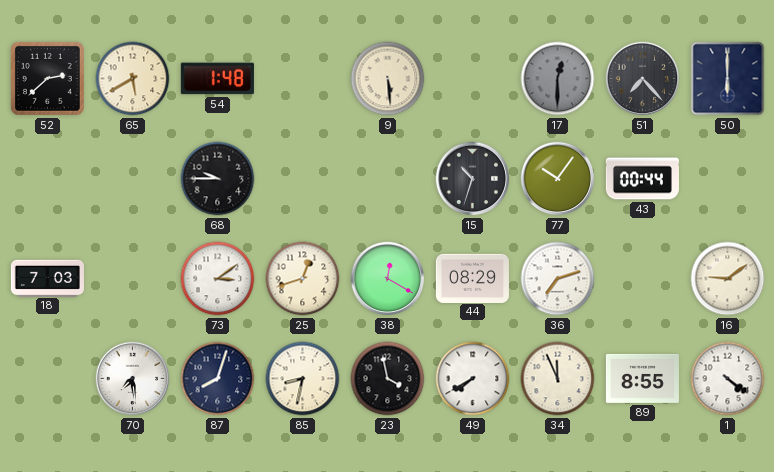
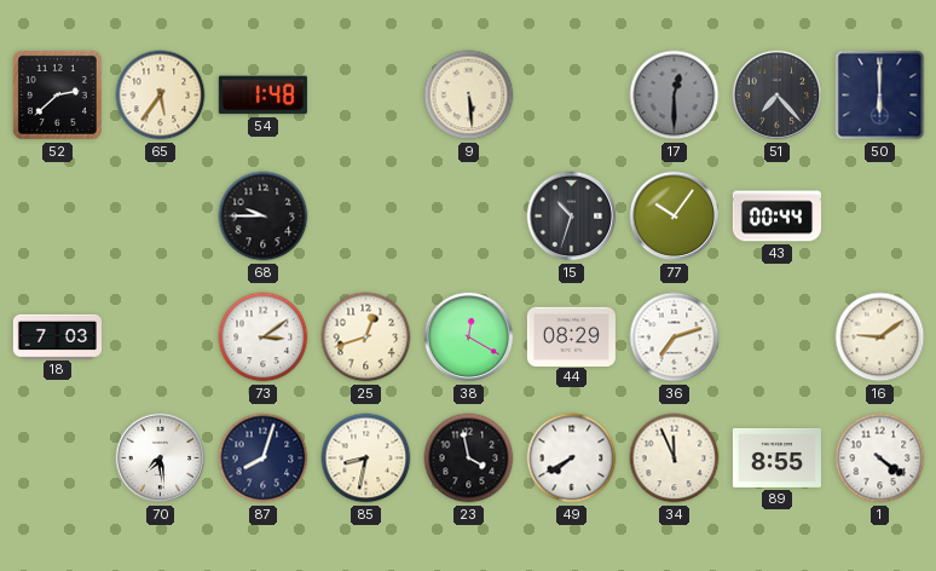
65: 5:40 -> 5:36 (161, 96)
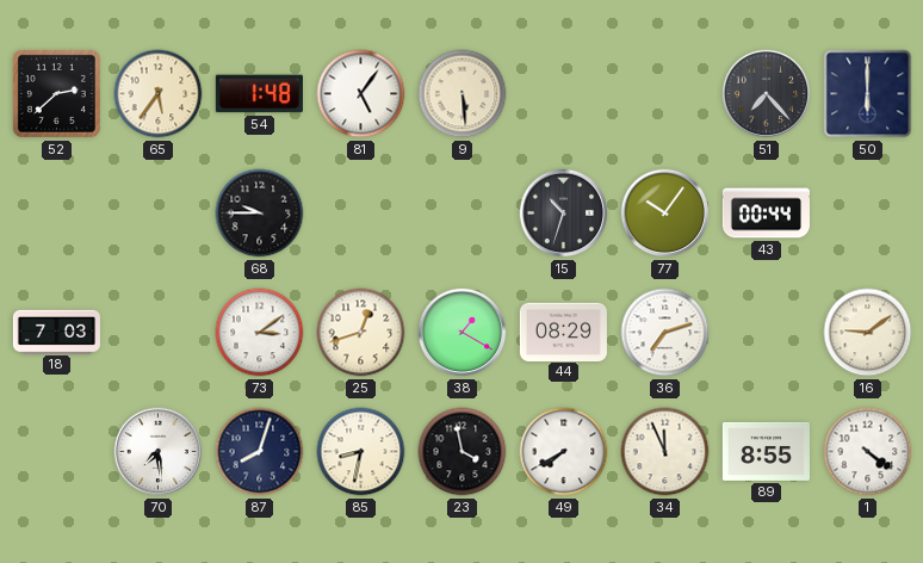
81: none -> 5:06 (361, 94)
17: 12:30 -> none (675, 96)
38: 12:20 -> 1:20 (463, 333)
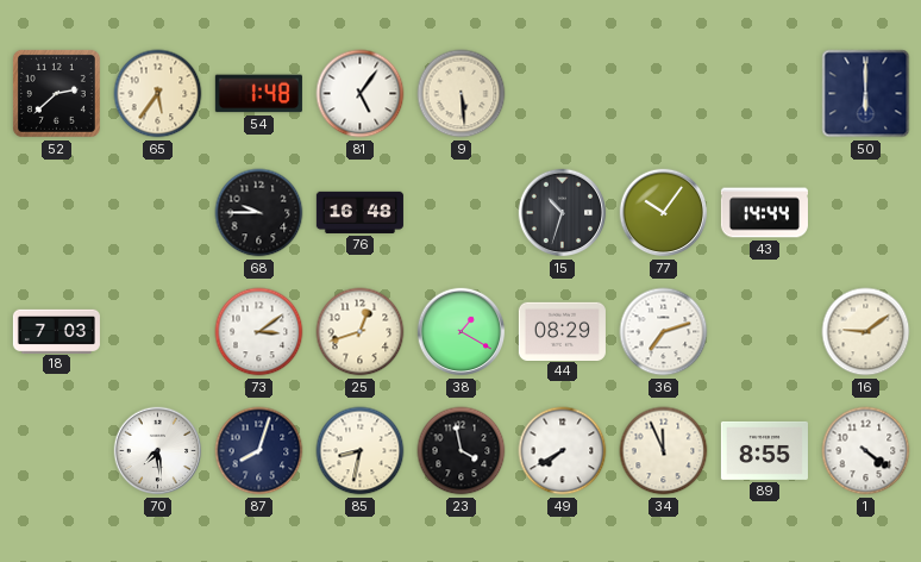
51: 7:23 -> none (767, 94)
76: none -> 16:48 (359, 212)
43: 00:44 -> 14:44 (764, 213)
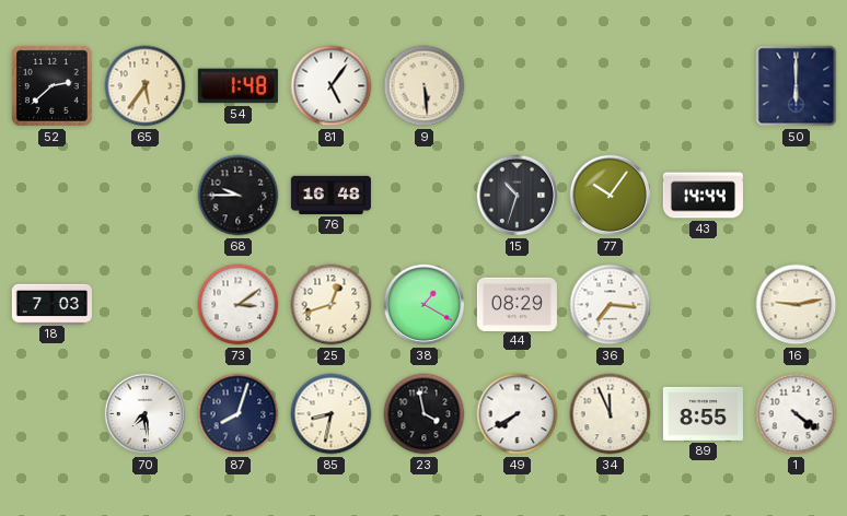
36: 7:12 -> 7:16 (611, 305)
16: 9:09 -> 9:13 (797, 305)
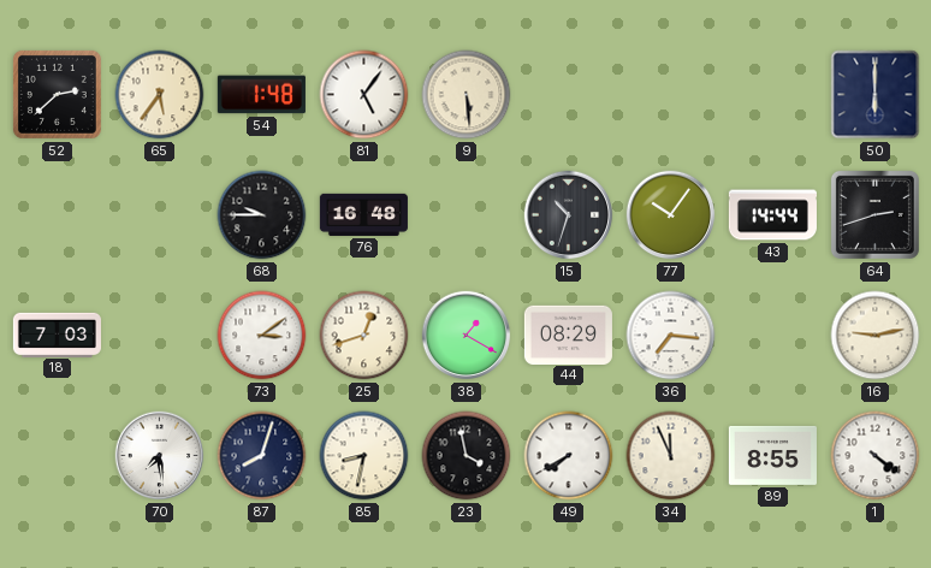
64: none -> 2:42 (874, 214)
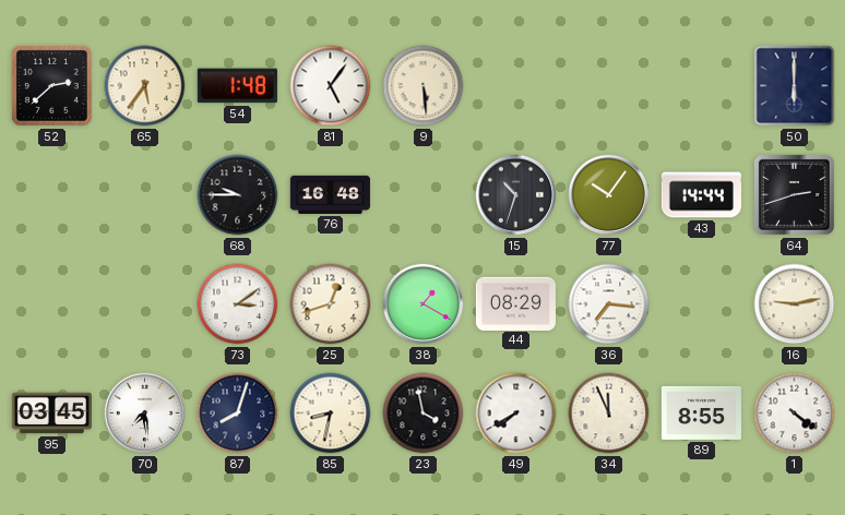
18: 7:03 -> none (57, 335)
95: none -> 03:45 (51, 414)
